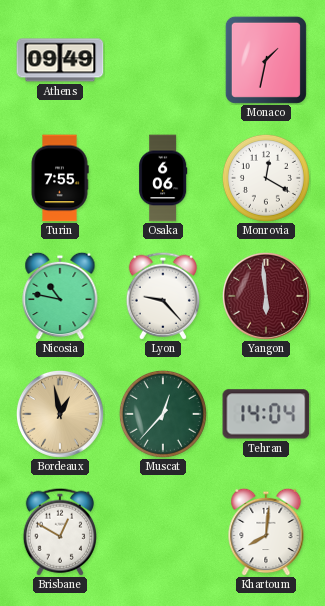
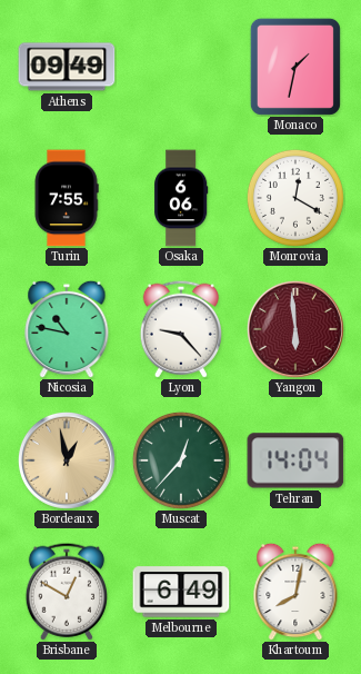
Melbourne: none -> 6:49 (181, 592)
Khartoum: 8:01 -> 8:02 (295, 592)
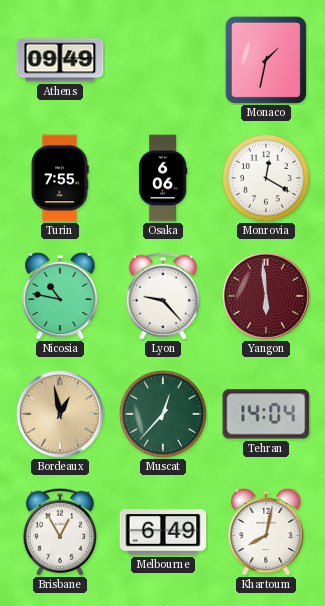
Brisbane: 12:50 -> 12:55 (60, 532)
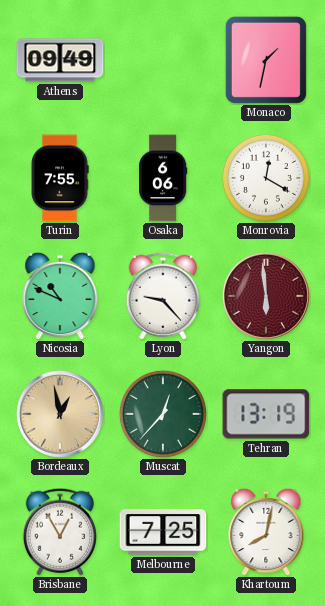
Nicosia: 10:47 -> 10:49 (60, 296)
Tehran: 14:04 -> 13:19 (266, 414)
Melbourne: 6:49 -> 7:25 (163, 532)
